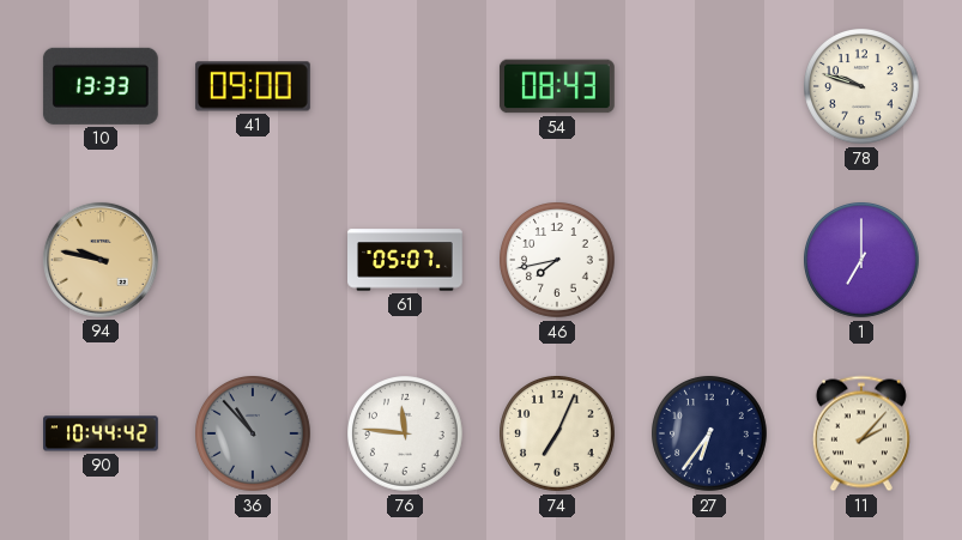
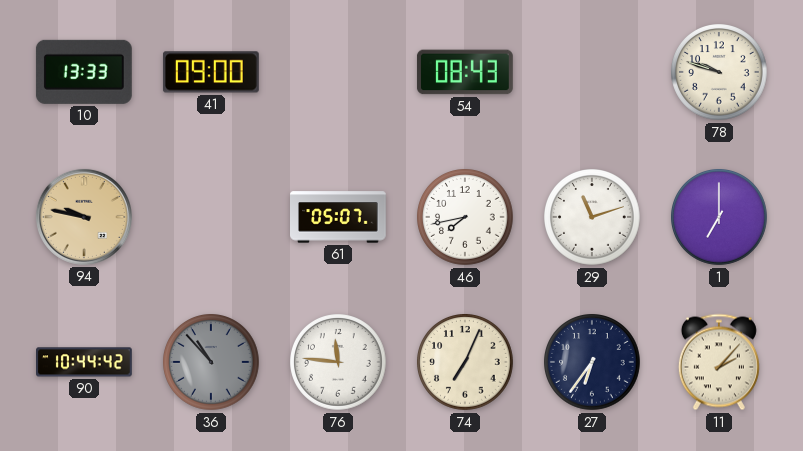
29: none -> 11:12 (593, 218)
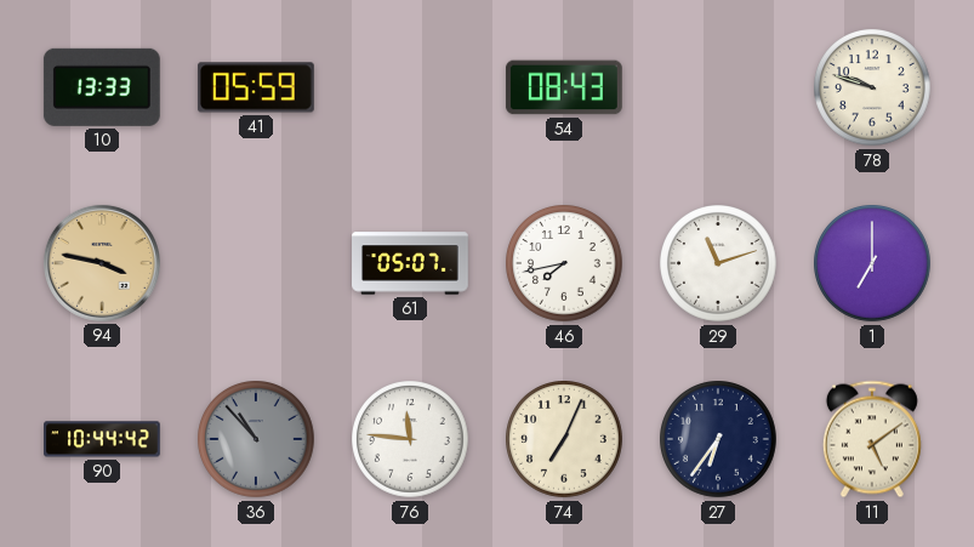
41: 09:00 -> 05:59 (256, 87)
94: 9:47 -> 3:47 (102, 263)
11: 2:07 -> 5:09 (872, 439)
